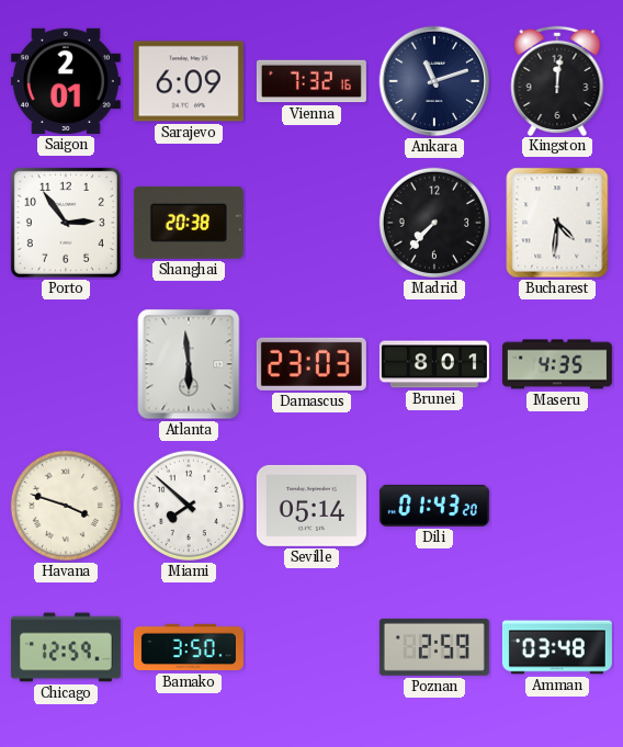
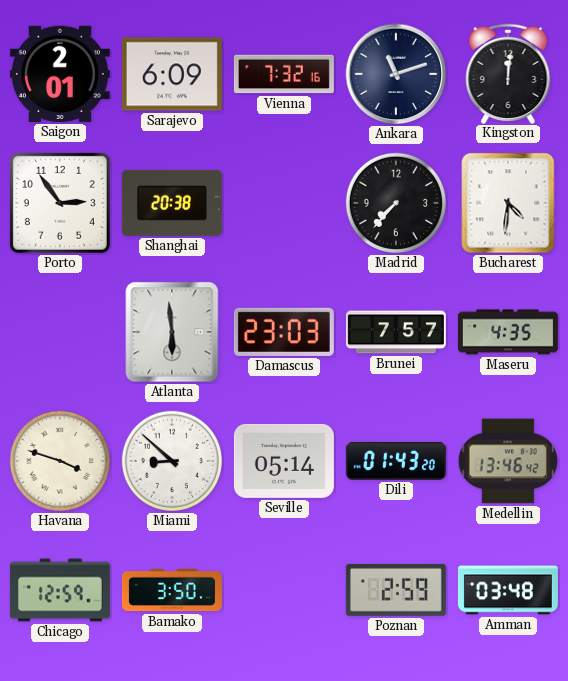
Brunei: 8:01 -> 7:57 (396, 332)
Miami: 7:52 -> 8:52 (172, 461)
Medellin: none -> 13:46 (508, 461)
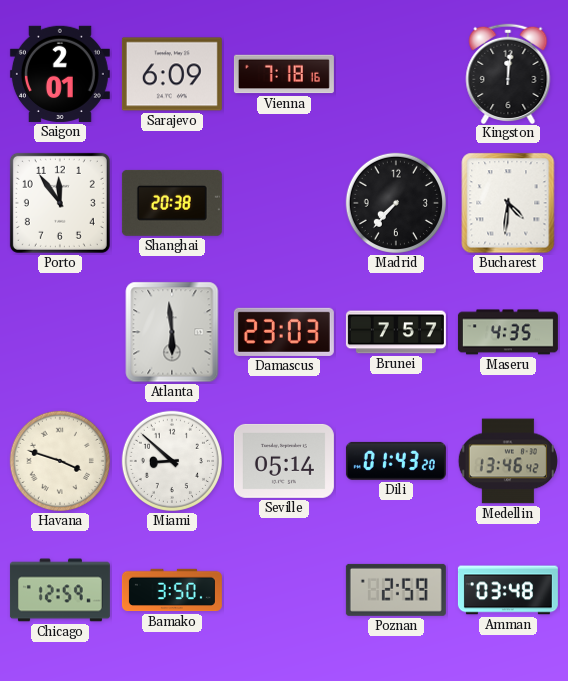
Vienna: 7:32 -> 7:18 (284, 74)
Ankara: 11:12 -> none (396, 74)
Porto: 2:54 -> 11:54 (60, 203)
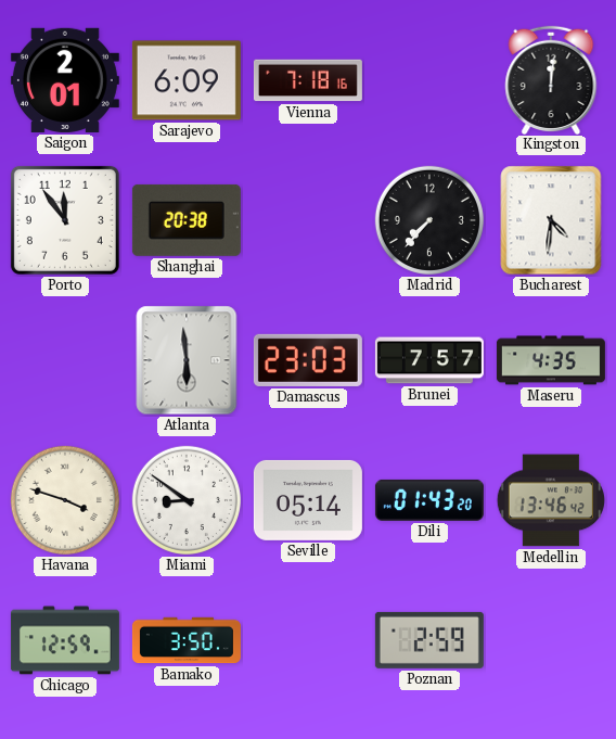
Miami: 8:52 -> 8:51 (187, 500)
Amman: 03:48 -> none (508, 590)
